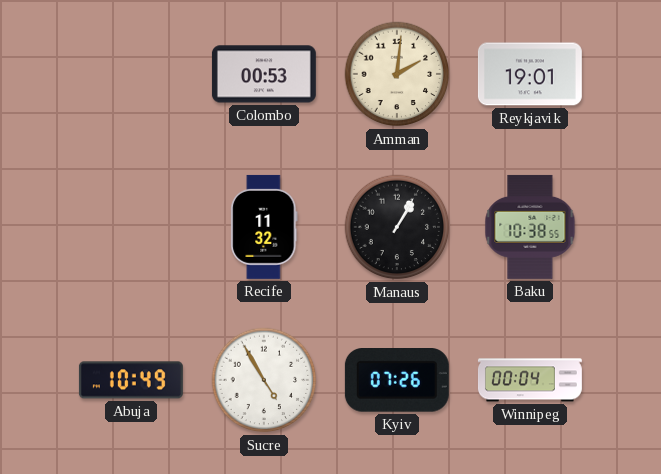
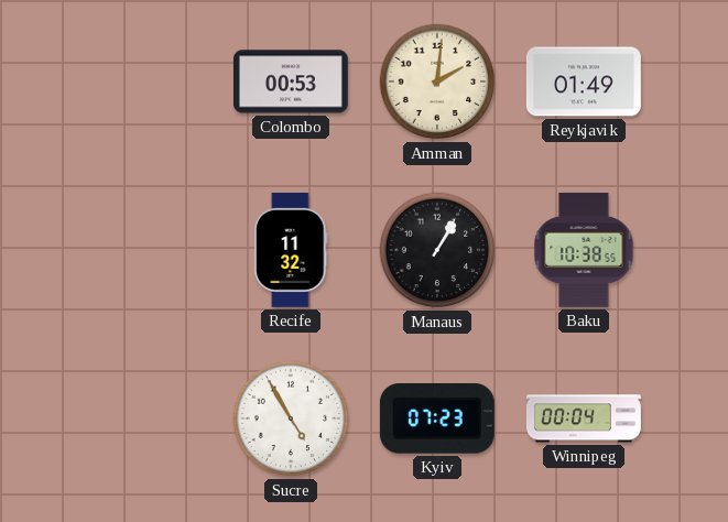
Reykjavik: 19:01 -> 01:49 (584, 81)
Abuja: 10:49 -> none (131, 380)
Kyiv: 07:26 -> 07:23 (437, 420)
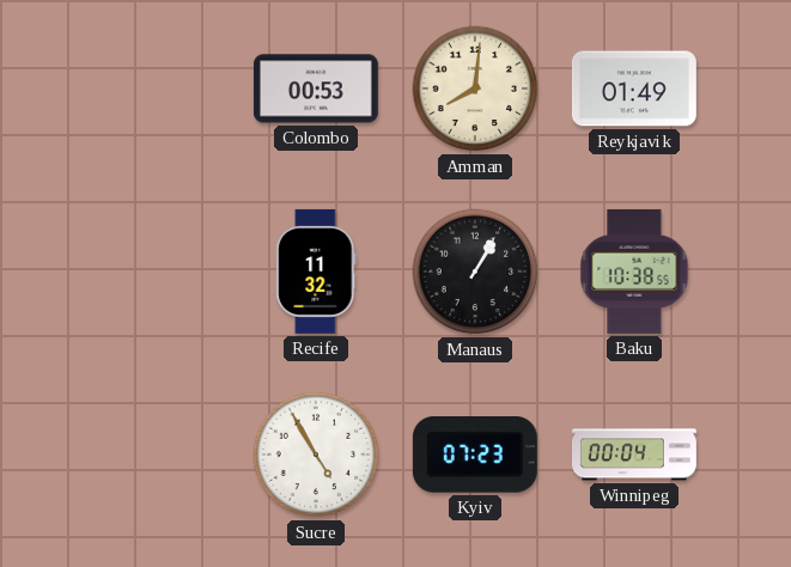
Amman: 2:01 -> 8:01 (475, 89)
